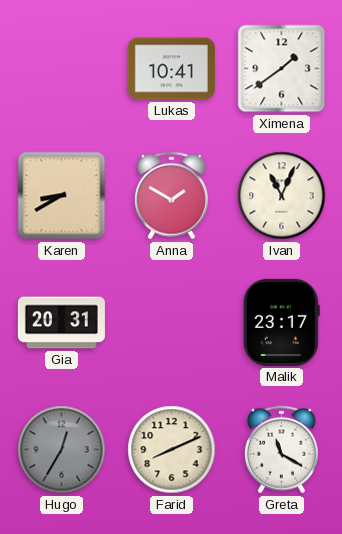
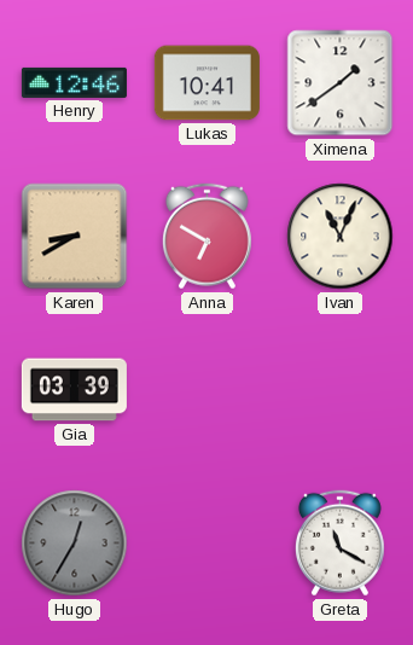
Henry: none -> 12:46 (74, 82)
Anna: 1:50 -> 6:50 (206, 237)
Gia: 20:31 -> 03:39 (74, 390)
Malik: 23:17 -> none (281, 322)
Farid: 8:11 -> none (172, 450)
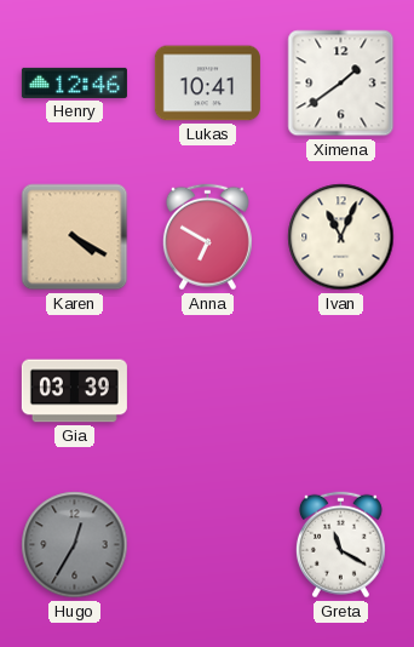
Karen: 8:40 -> 4:20 (75, 237)
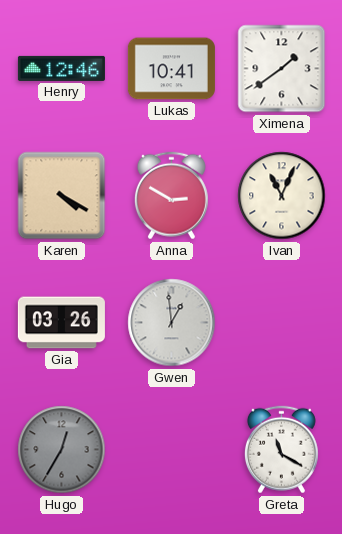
Anna: 6:50 -> 2:50 (171, 196)
Gia: 03:39 -> 03:26 (61, 323)
Gwen: none -> 12:59 (172, 323)
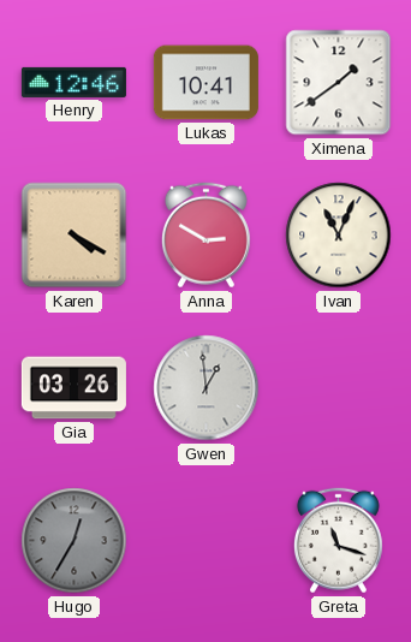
Greta: 11:20 -> 11:18 (338, 541)
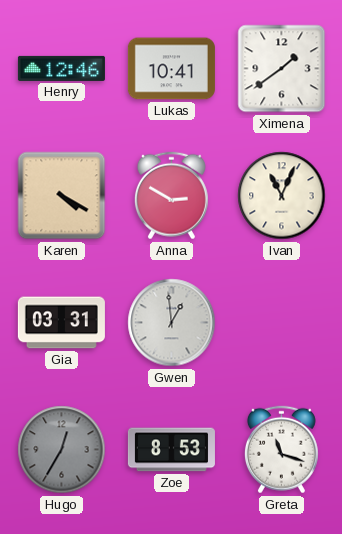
Gia: 03:26 -> 03:31 (61, 323)
Zoe: none -> 8:53 (171, 450)
